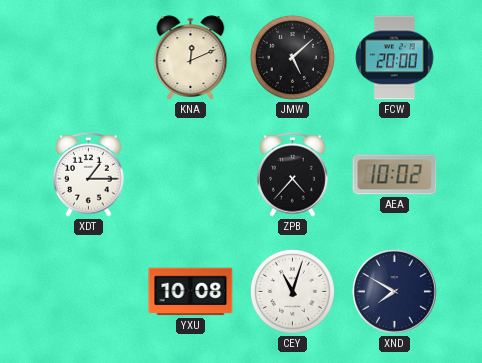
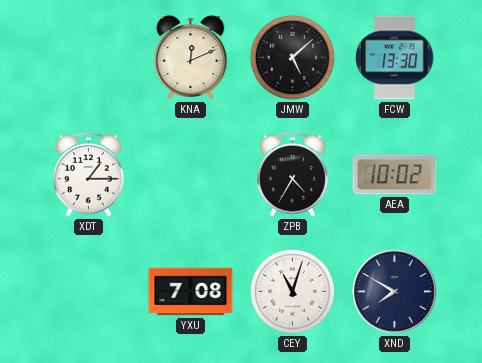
FCW: 20:00 -> 13:30 (395, 58)
ZPB: 4:37 -> 4:35 (293, 174)
YXU: 10:08 -> 7:08 (191, 292)
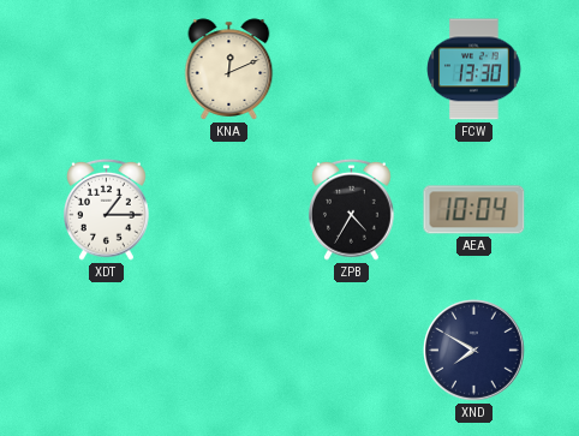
JMW: 5:08 -> none (292, 57)
AEA: 10:02 -> 10:04 (474, 210)
YXU: 7:08 -> none (191, 292)
CEY: 11:03 -> none (292, 291)
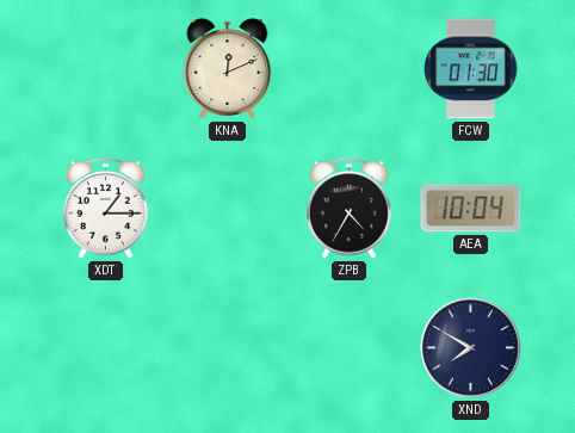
FCW: 13:30 -> 01:30 (471, 69)
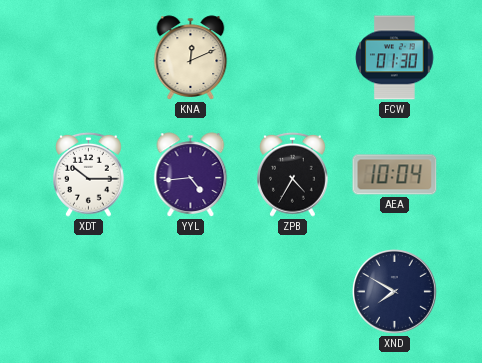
XDT: 1:15 -> 10:15 (89, 174)
YYL: none -> 4:44 (191, 175)
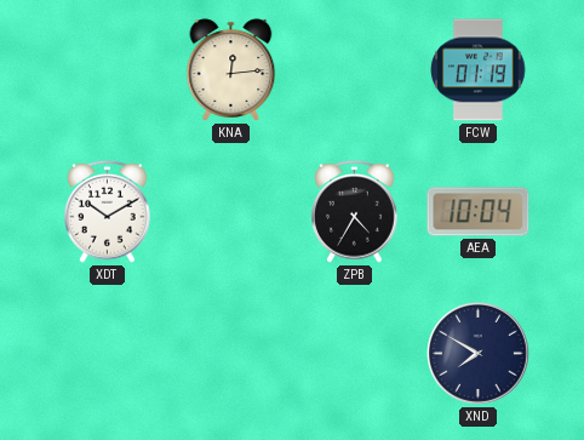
KNA: 12:11 -> 12:14 (231, 70)
FCW: 01:30 -> 01:19 (479, 70)
XDT: 10:15 -> 10:10 (108, 211)
YYL: 4:44 -> none (191, 175)
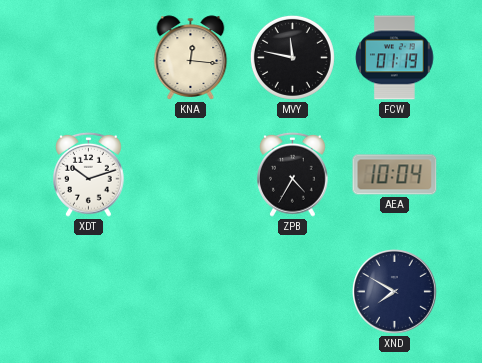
KNA: 12:14 -> 12:16 (191, 58)
MVY: none -> 11:47 (292, 57)
XDT: 10:10 -> 10:12 (89, 174)
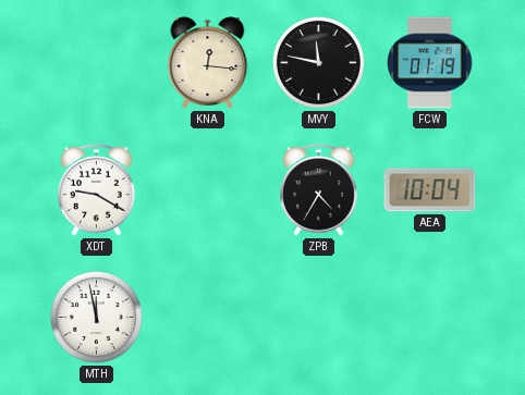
XDT: 10:12 -> 9:20 (97, 189)
MTH: none -> 11:58 (96, 317)
XND: 7:50 -> none (394, 291)
